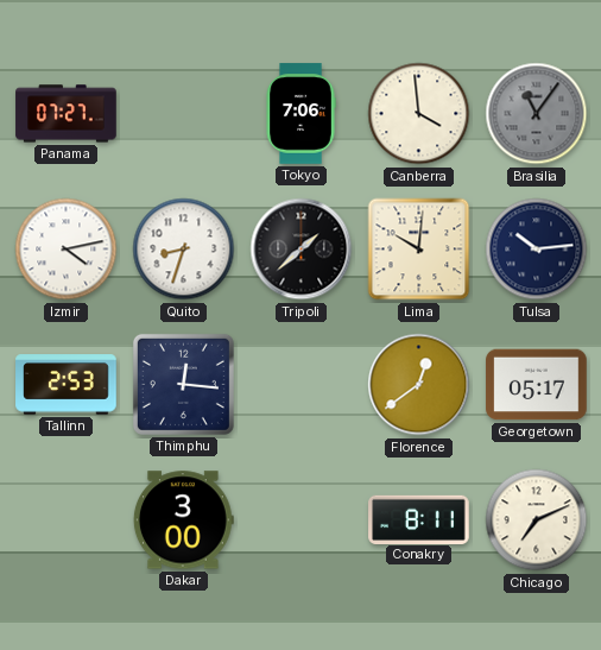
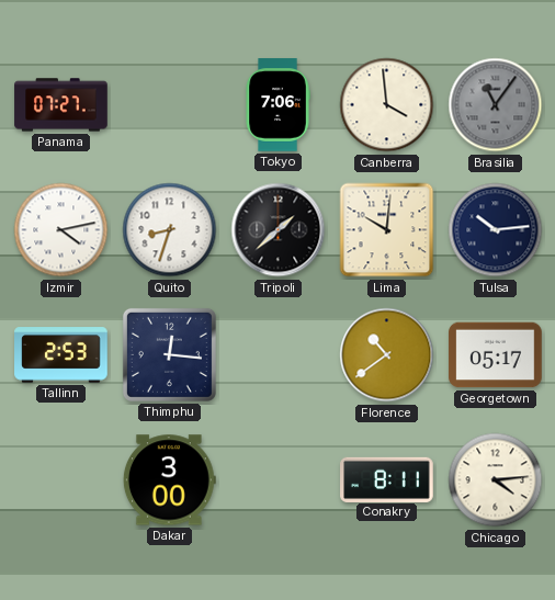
Florence: 12:39 -> 10:39 (387, 355)
Chicago: 7:11 -> 4:14 (496, 480)
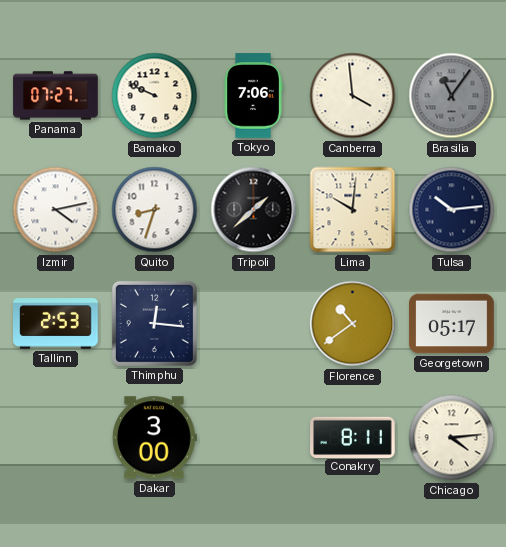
Bamako: none -> 9:49 (155, 96)
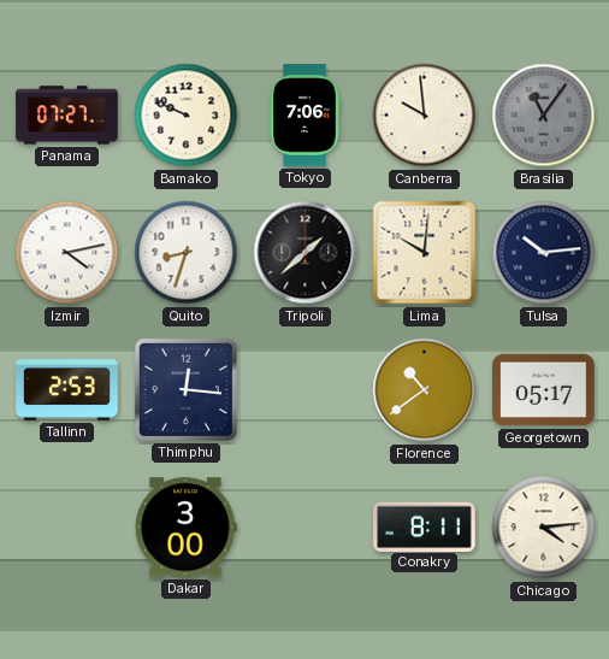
Canberra: 3:59 -> 9:59 (425, 116)
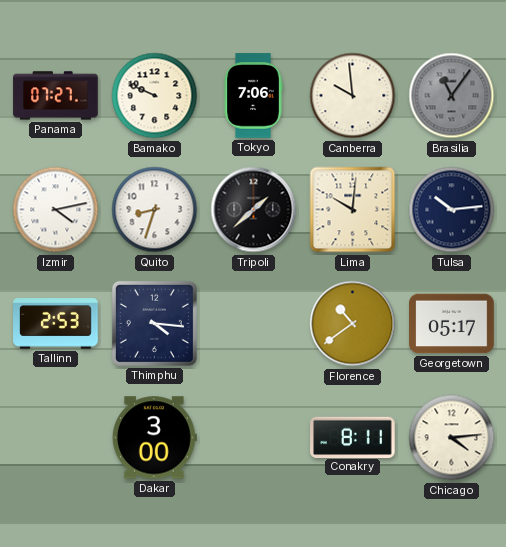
Thimphu: 12:16 -> 4:16 (154, 323)
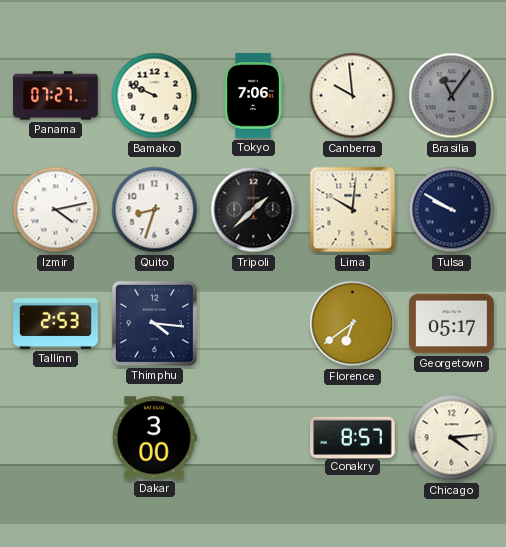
Tulsa: 10:14 -> 9:50 (452, 210)
Florence: 10:39 -> 6:39 (353, 324)
Conakry: 8:11 -> 8:57 (353, 437)
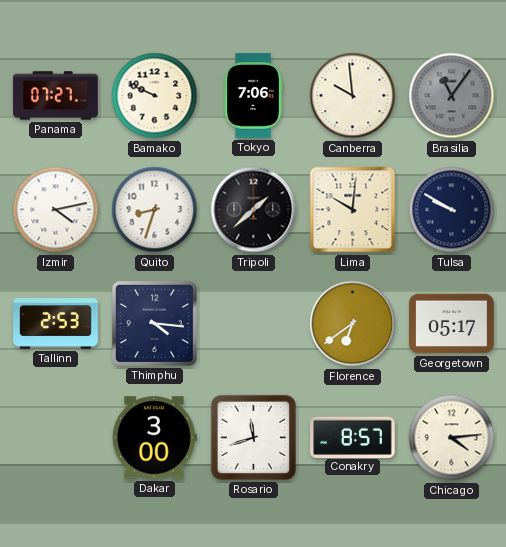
Rosario: none -> 11:42 (253, 437)
